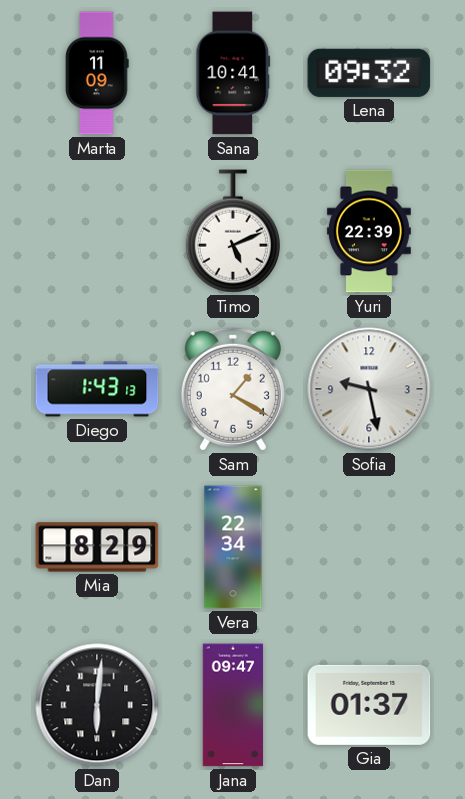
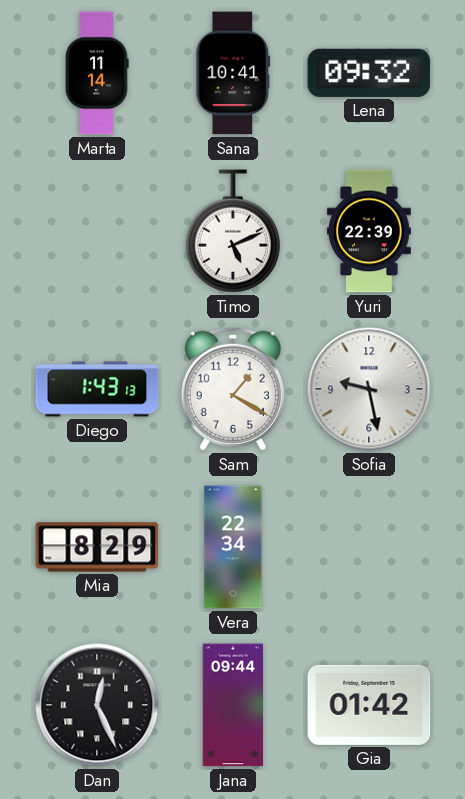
Marta: 11:09 -> 11:14 (97, 73)
Dan: 6:01 -> 12:26 (97, 705)
Jana: 09:47 -> 09:44 (233, 705)
Gia: 01:37 -> 01:42 (369, 705)
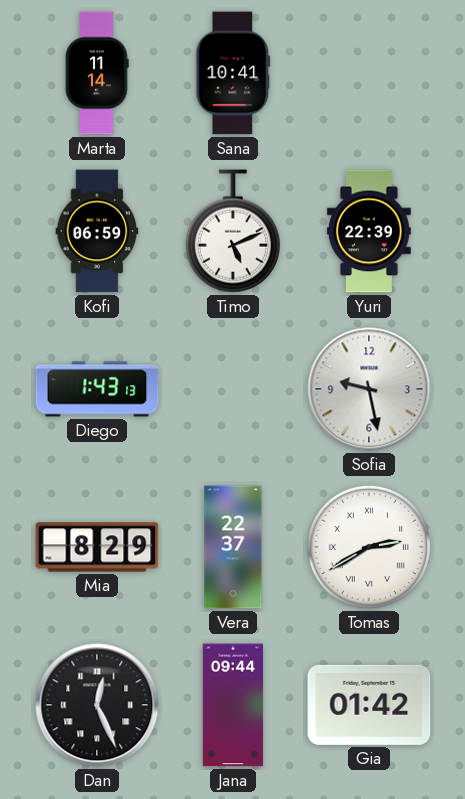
Lena: 09:32 -> none (369, 73)
Kofi: none -> 06:59 (97, 231)
Sam: 1:20 -> none (233, 389)
Vera: 22:34 -> 22:37 (233, 547)
Tomas: none -> 2:40 (369, 547)
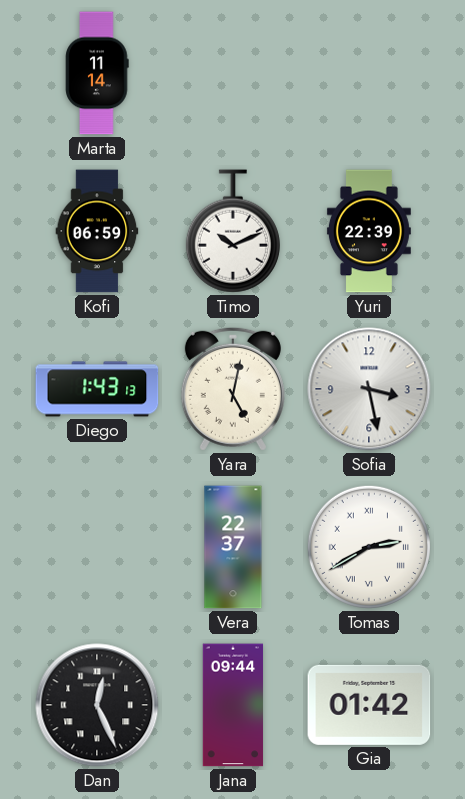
Sana: 10:41 -> none (233, 73)
Timo: 5:11 -> 10:11 (233, 231)
Yara: none -> 5:02 (233, 389)
Sofia: 9:28 -> 3:28 (369, 389)
Mia: 8:29 -> none (97, 547)
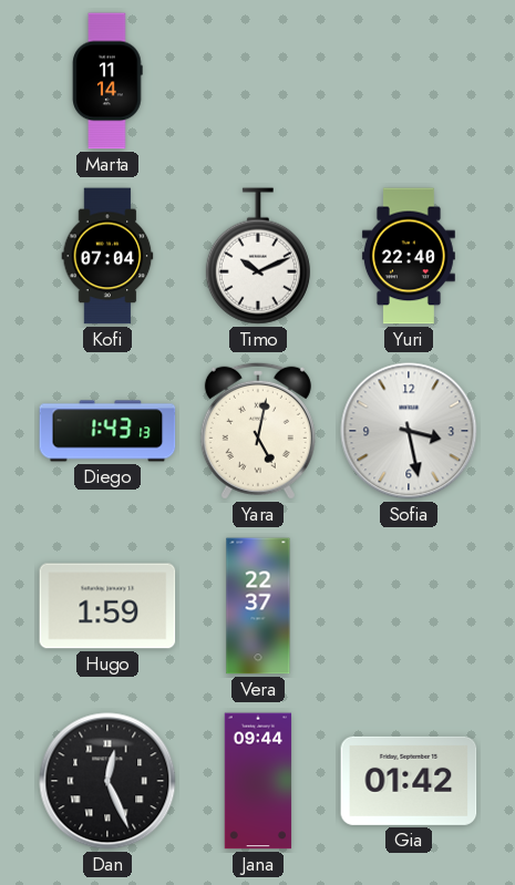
Kofi: 06:59 -> 07:04 (107, 256)
Yuri: 22:39 -> 22:40 (409, 256)
Hugo: none -> 1:59 (107, 606)
Tomas: 2:40 -> none (369, 547)
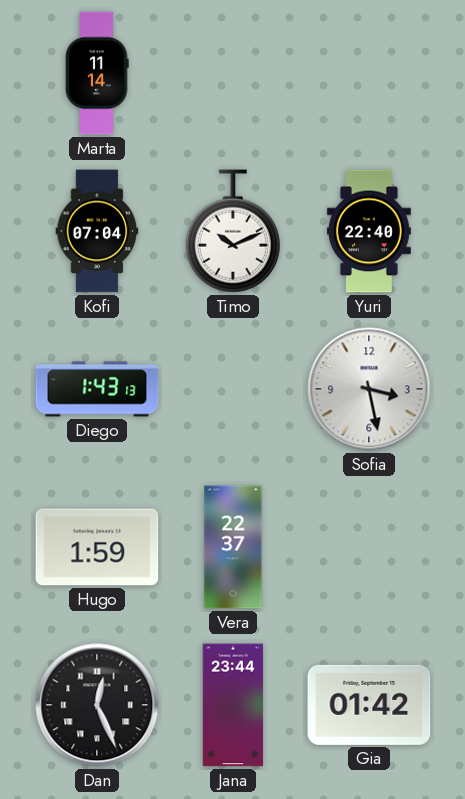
Yara: 5:02 -> none (258, 431)
Jana: 09:44 -> 23:44 (233, 705)
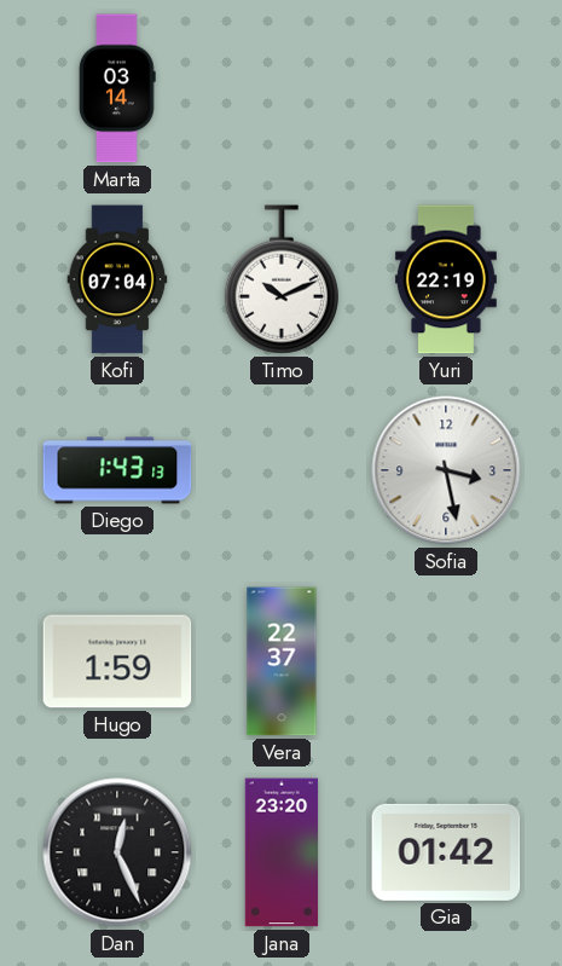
Marta: 11:14 -> 03:14 (117, 88)
Yuri: 22:40 -> 22:19 (446, 279)
Jana: 23:44 -> 23:20 (282, 852)
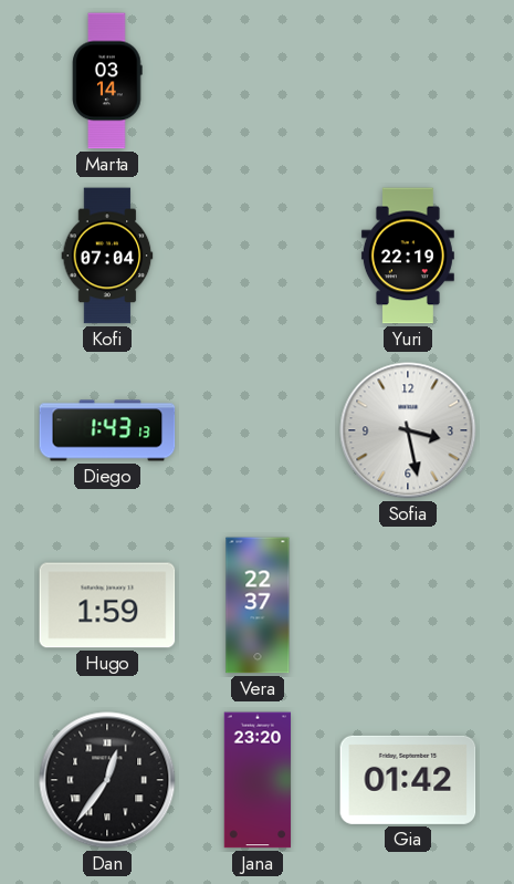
Timo: 10:11 -> none (282, 279)
Dan: 12:26 -> 12:36 (107, 780)
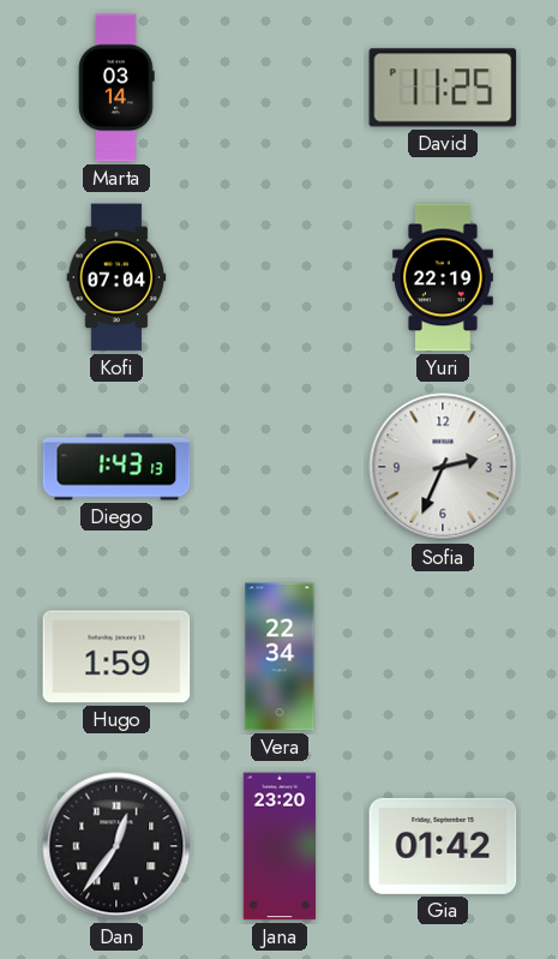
David: none -> 11:25 (443, 88)
Sofia: 3:28 -> 2:34 (443, 467)
Vera: 22:37 -> 22:34 (280, 657)
